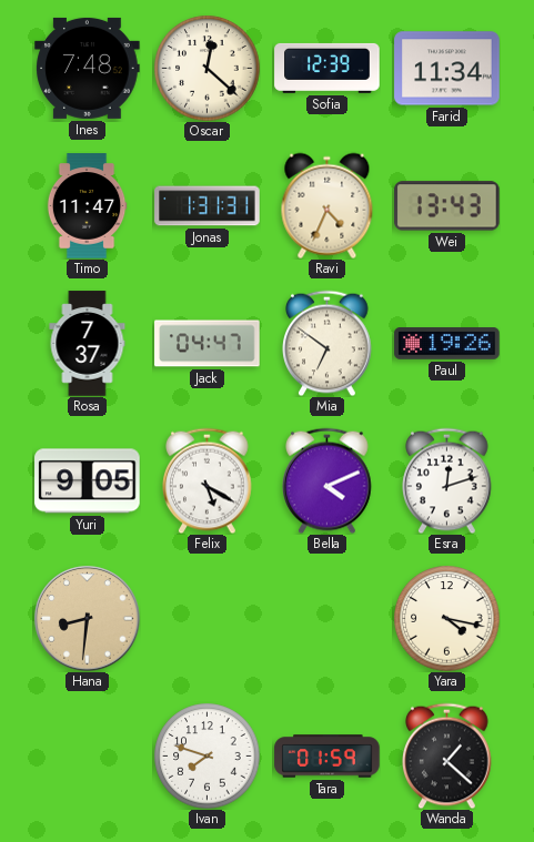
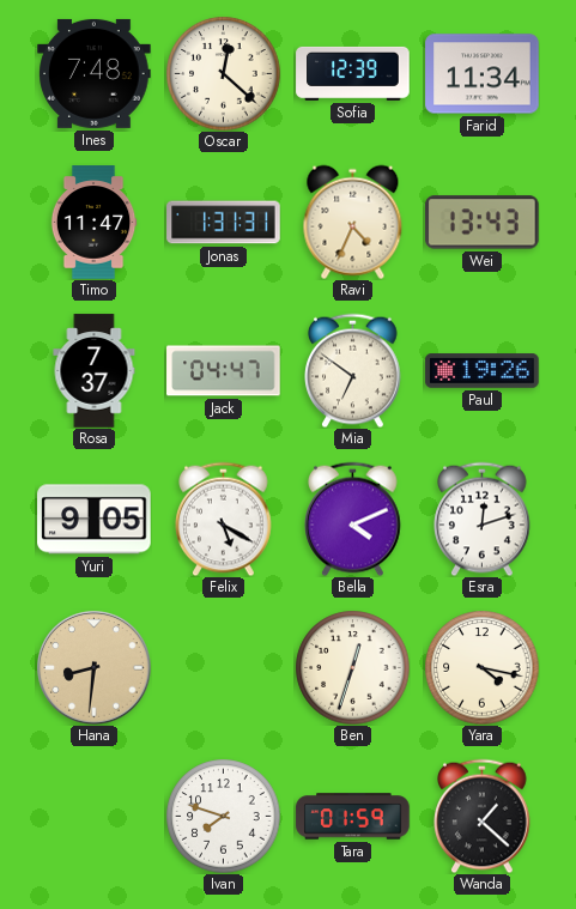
Ben: none -> 12:33 (352, 667)
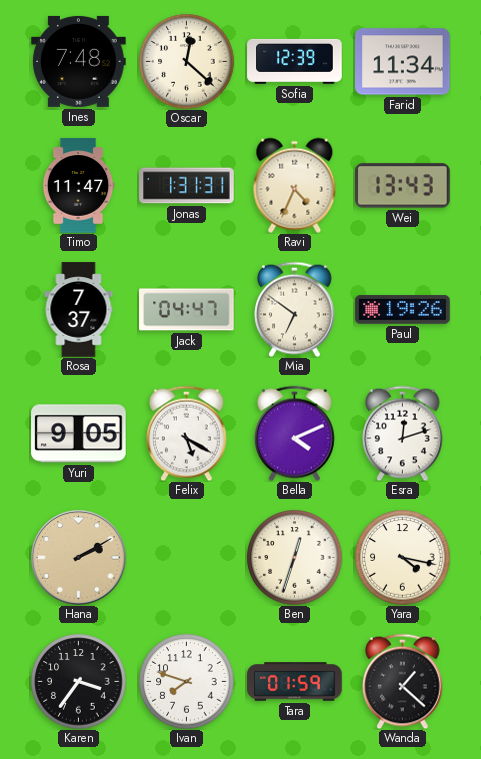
Hana: 8:31 -> 2:10 (79, 558)
Karen: none -> 3:36 (78, 681)
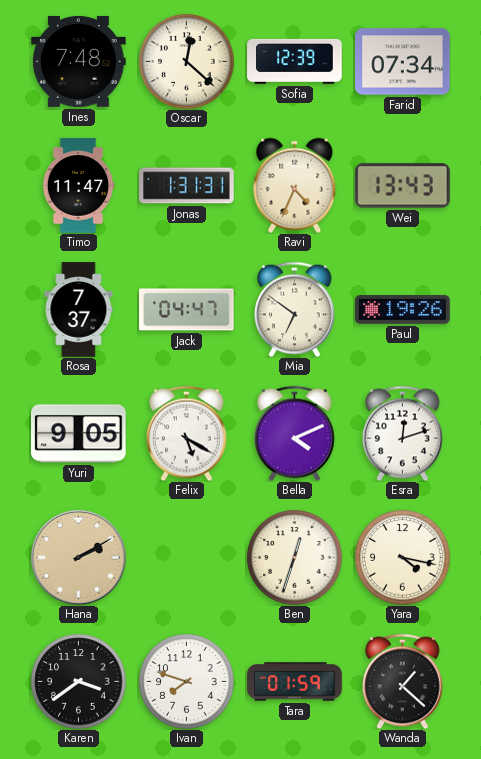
Farid: 11:34 -> 07:34 (403, 62)
Karen: 3:36 -> 3:39 (78, 681)
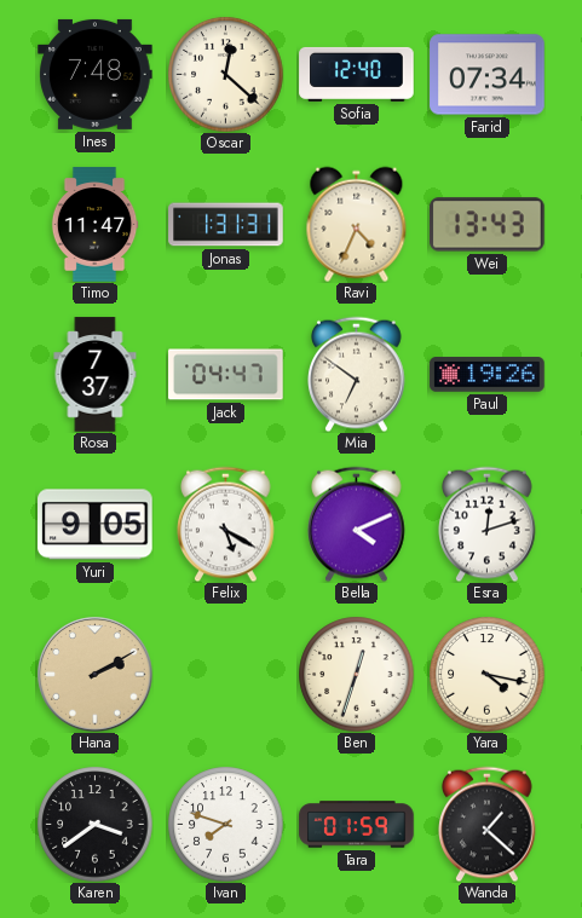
Sofia: 12:39 -> 12:40 (357, 74)
